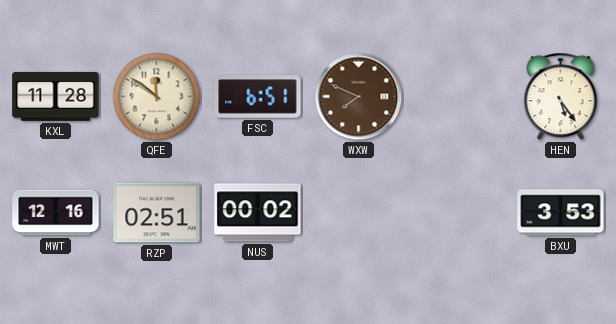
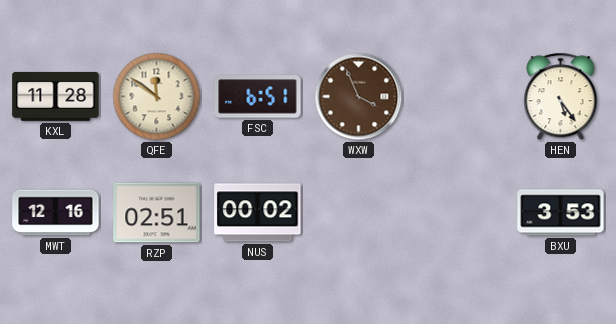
WXW: 7:49 -> 3:56 (359, 97)
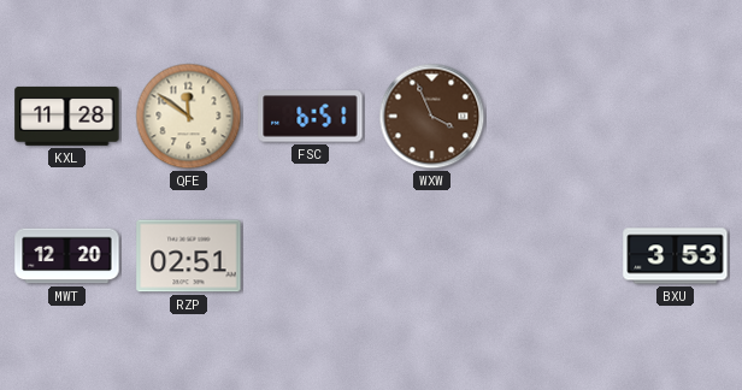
HEN: 5:24 -> none (561, 97)
MWT: 12:16 -> 12:20 (67, 256)
NUS: 00:02 -> none (258, 213)
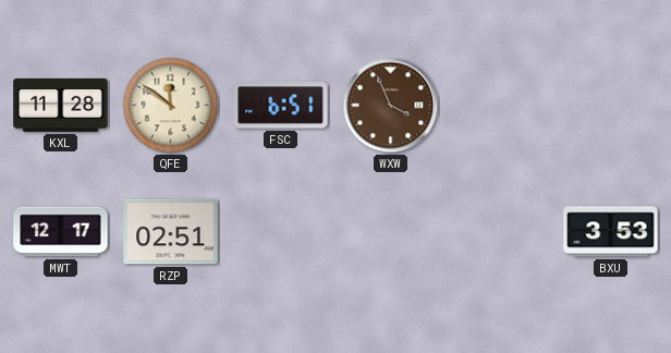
MWT: 12:20 -> 12:17 (61, 232)
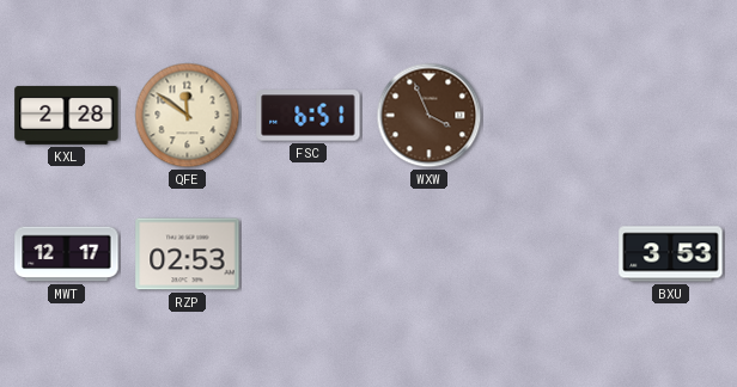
KXL: 11:28 -> 2:28 (67, 115)
RZP: 02:51 -> 02:53 (188, 254)
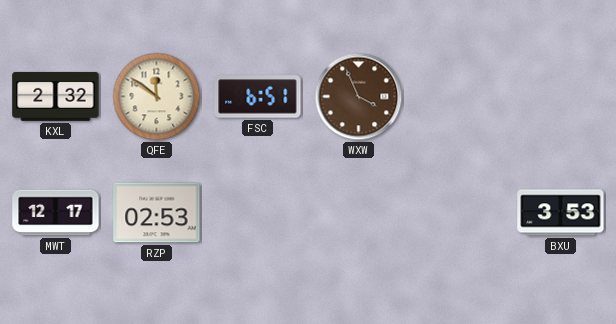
KXL: 2:28 -> 2:32 (56, 96)
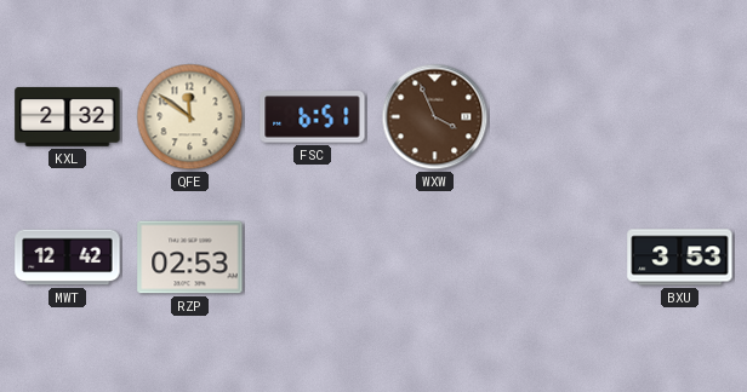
MWT: 12:17 -> 12:42 (68, 258)
